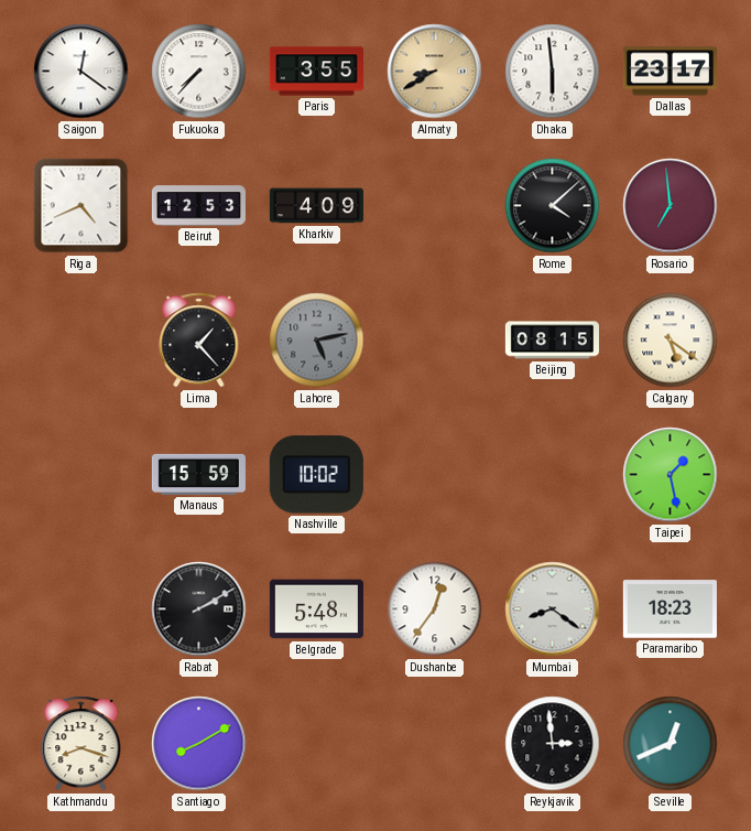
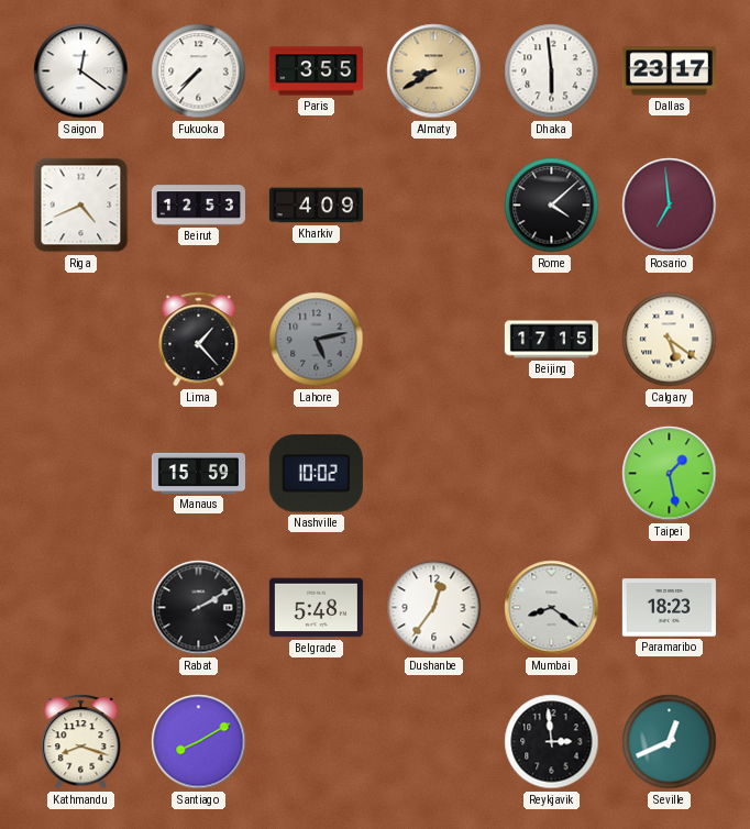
Beijing: 08:15 -> 17:15 (551, 340)
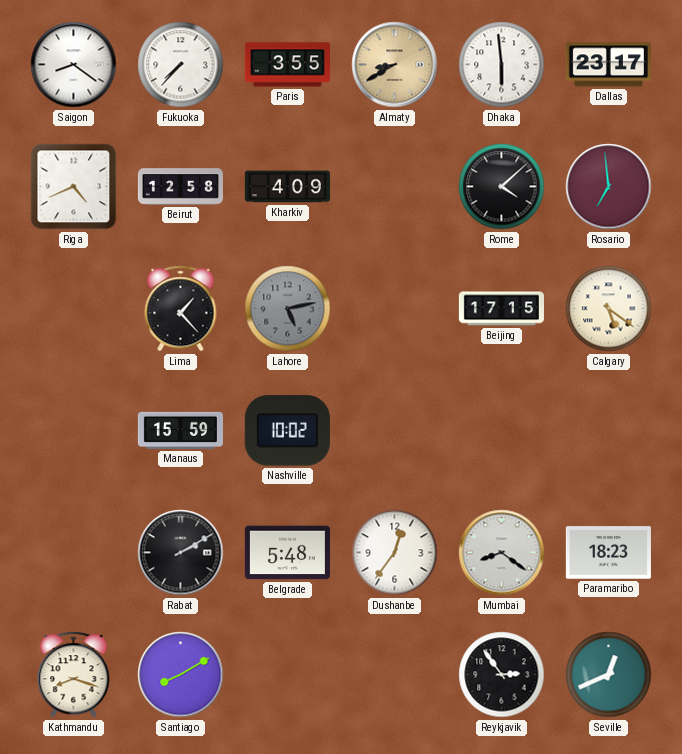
Saigon: 12:21 -> 8:21 (74, 65)
Beirut: 12:53 -> 12:58 (180, 187)
Taipei: 1:28 -> none (670, 474)
Reykjavik: 2:59 -> 2:54 (502, 675)
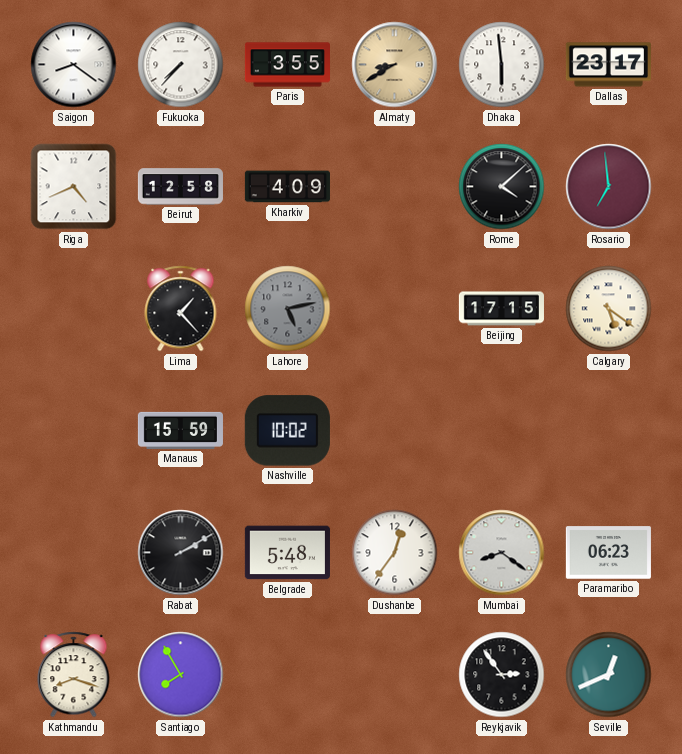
Paramaribo: 18:23 -> 06:23 (608, 553)
Santiago: 8:10 -> 7:55 (181, 675)
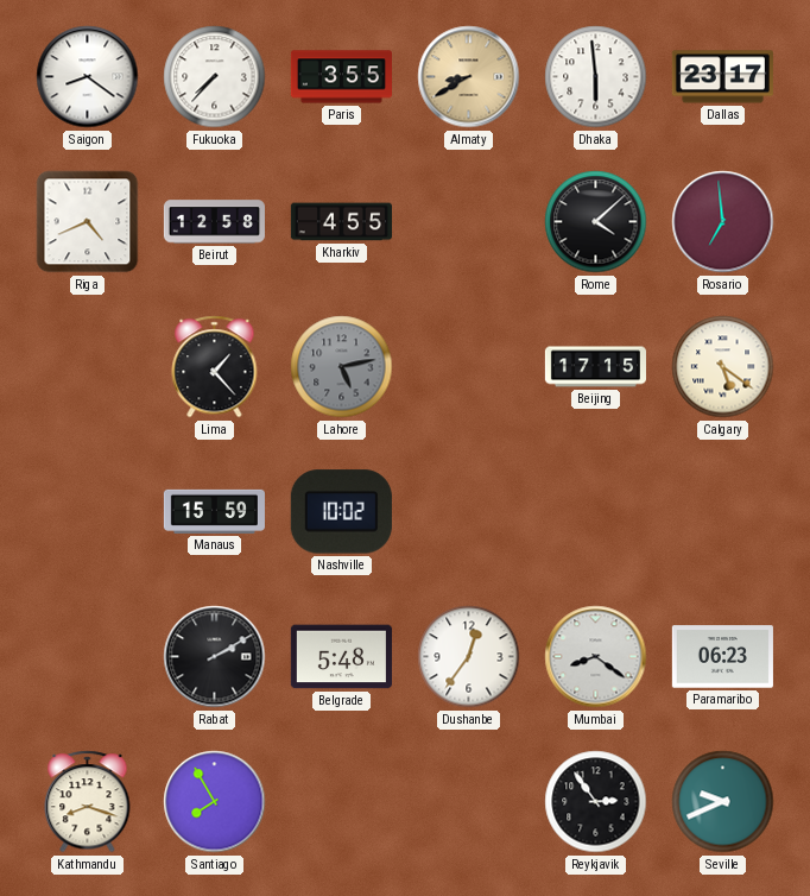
Kharkiv: 4:09 -> 4:55 (341, 222)
Seville: 12:41 -> 9:41 (723, 802)
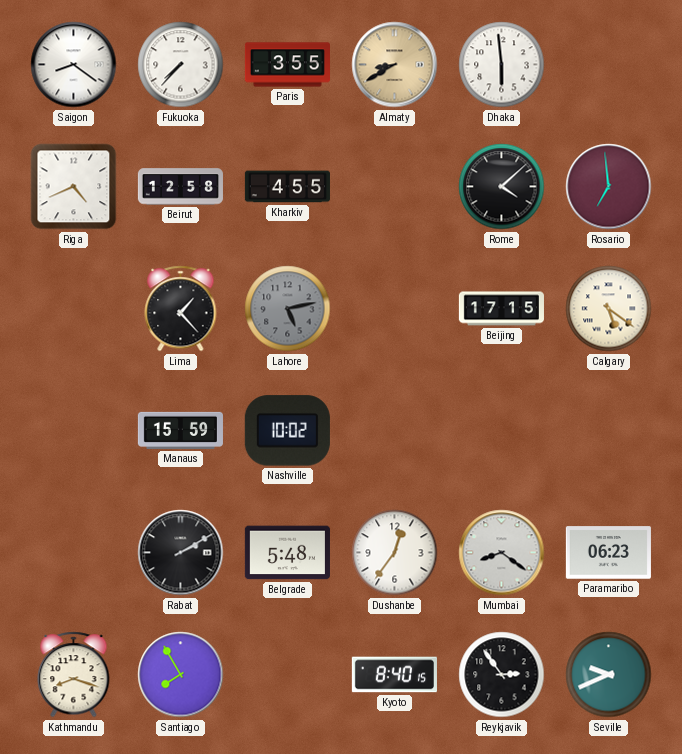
Dallas: 23:17 -> none (722, 77)
Kyoto: none -> 8:40 (394, 675)
